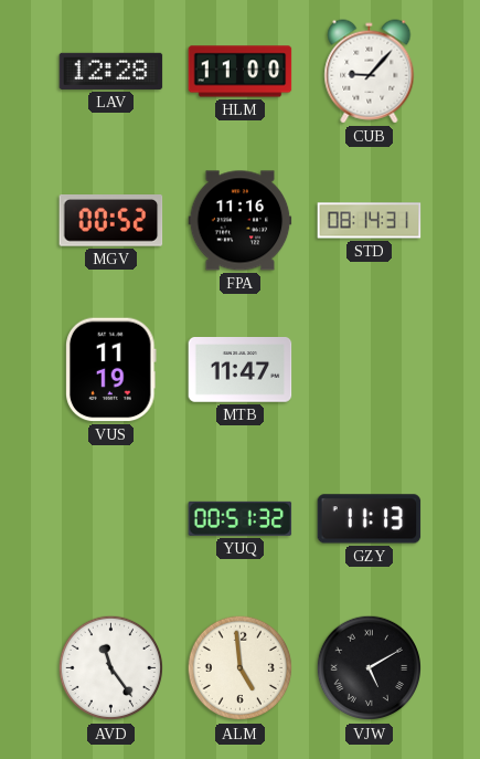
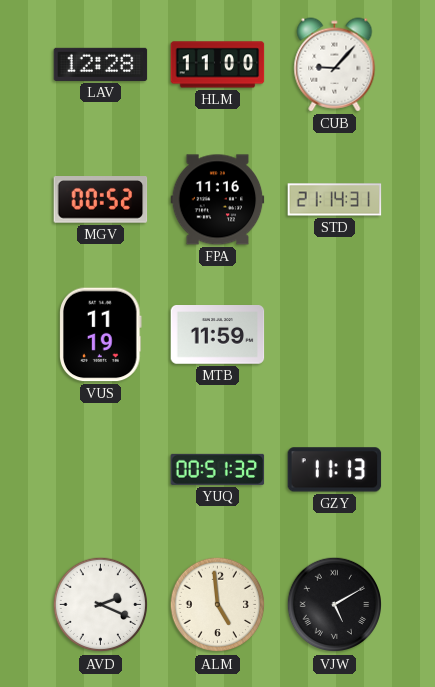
STD: 08:14 -> 21:14 (335, 200)
MTB: 11:47 -> 11:59 (218, 335)
AVD: 11:24 -> 2:19 (101, 605)
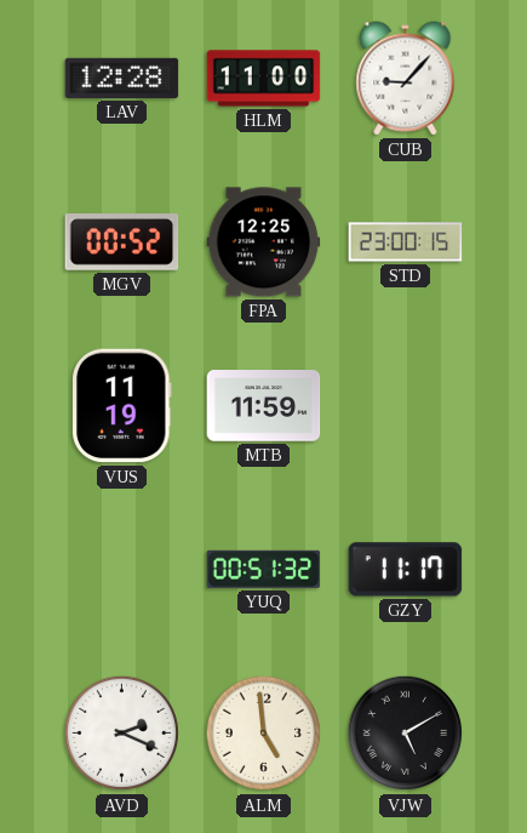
FPA: 11:16 -> 12:25 (264, 243)
STD: 21:14 -> 23:00 (406, 243)
GZY: 11:13 -> 11:17 (406, 570)
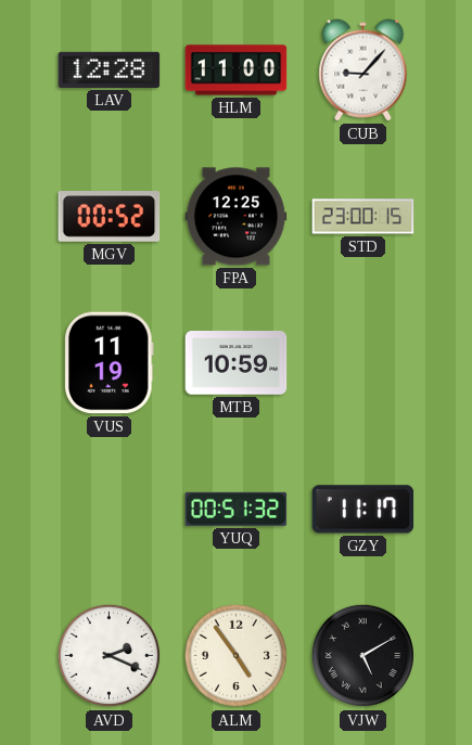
MTB: 11:59 -> 10:59 (237, 363)
ALM: 4:59 -> 4:54 (237, 656)
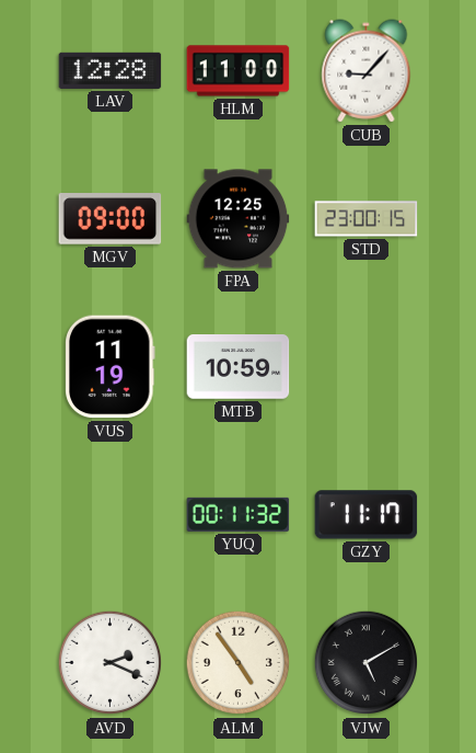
MGV: 00:52 -> 09:00 (111, 219)
YUQ: 00:51 -> 00:11 (239, 514)
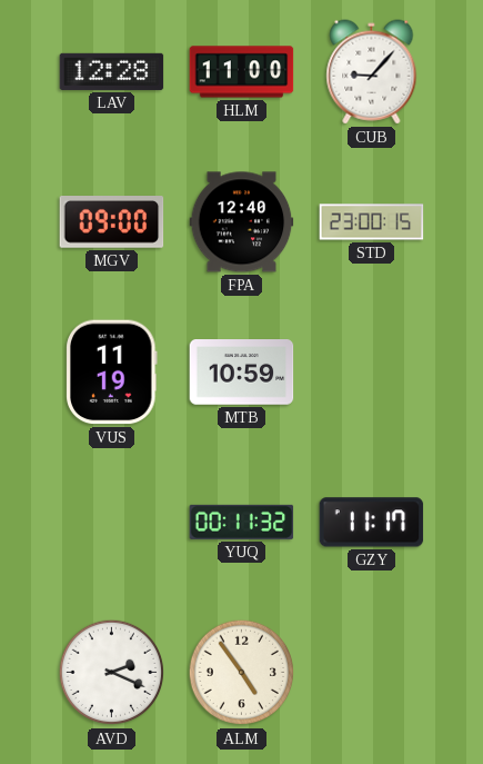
FPA: 12:25 -> 12:40 (242, 222)
VJW: 5:10 -> none (367, 663)
